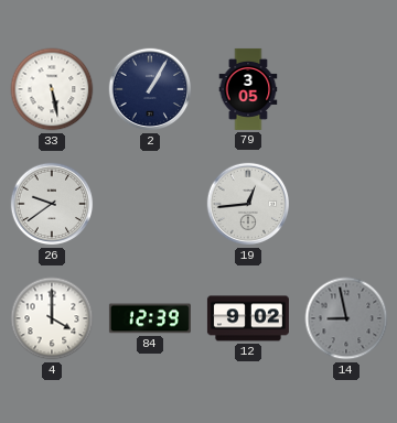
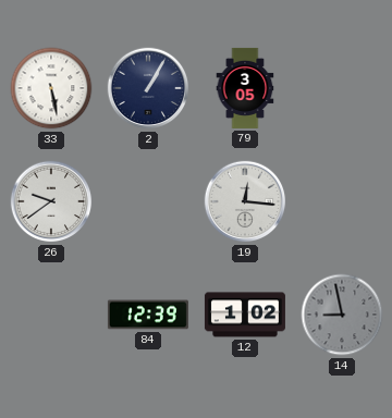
19: 12:44 -> 12:16 (245, 201)
4: 4:00 -> none (52, 318)
12: 9:02 -> 1:02 (245, 315)
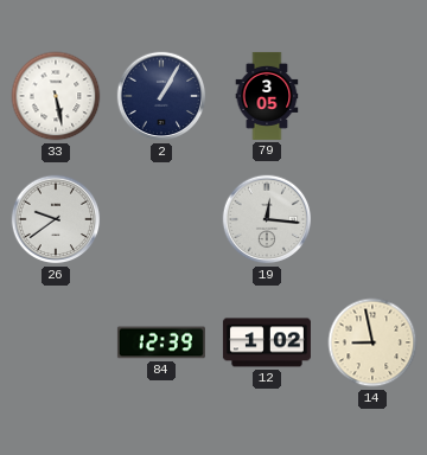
14 dial: grey -> cream (372, 342)
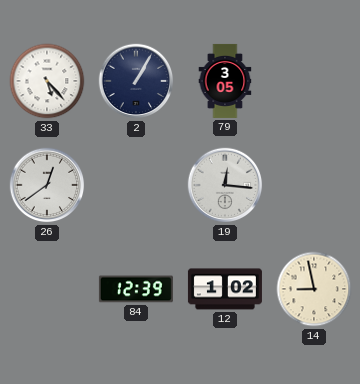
33: 5:28 -> 5:23 (47, 81)
26: 9:39 -> 12:39 (47, 185)
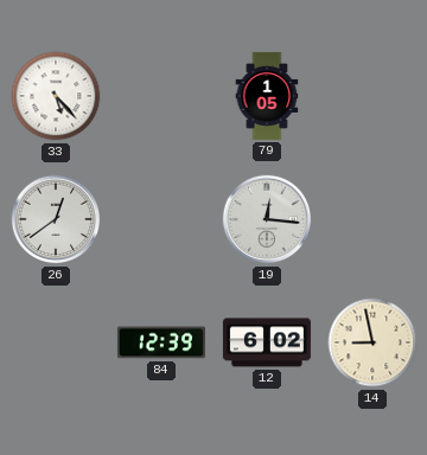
2: 1:05 -> none (136, 81)
79: 3:05 -> 1:05 (267, 96)
12: 1:02 -> 6:02 (267, 342)
